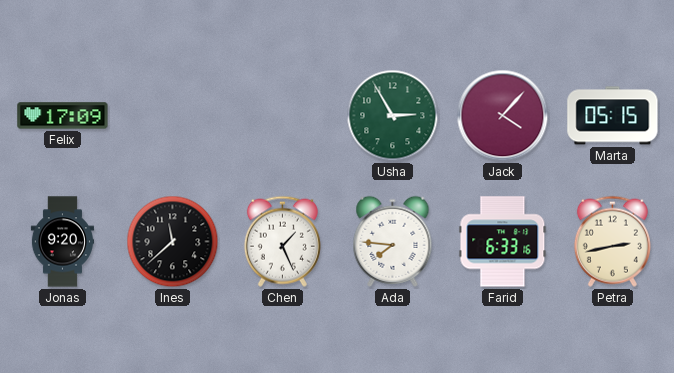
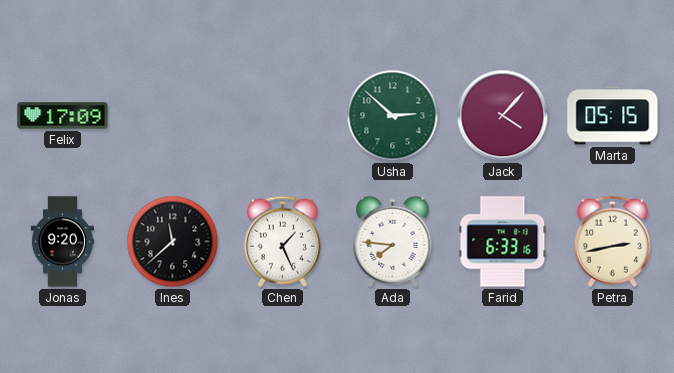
Usha: 2:55 -> 2:52 (393, 116)
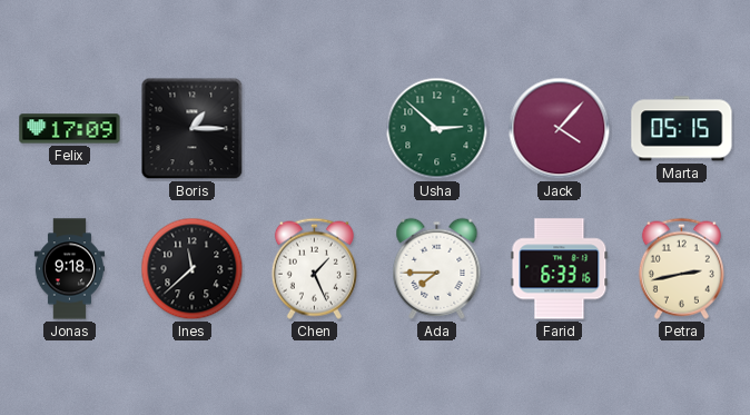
Boris: none -> 1:15 (193, 129)
Jonas: 9:20 -> 9:18 (69, 269)
Ada: 7:46 -> 7:45 (437, 268)
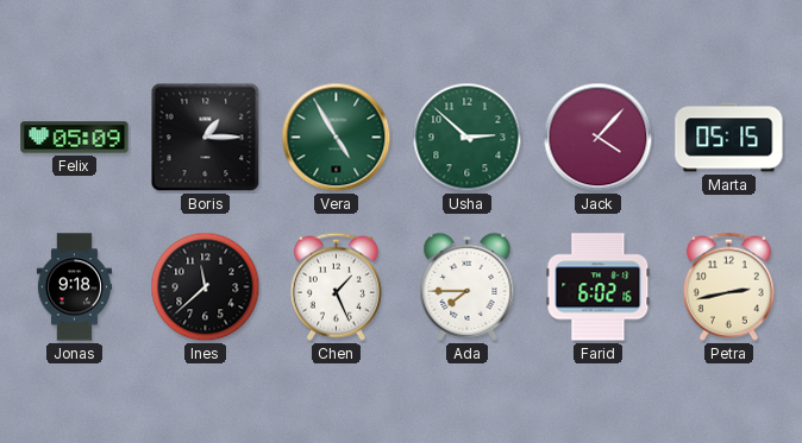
Felix: 17:09 -> 05:09 (75, 138)
Vera: none -> 4:55 (337, 138)
Farid: 6:33 -> 6:02 (599, 287)
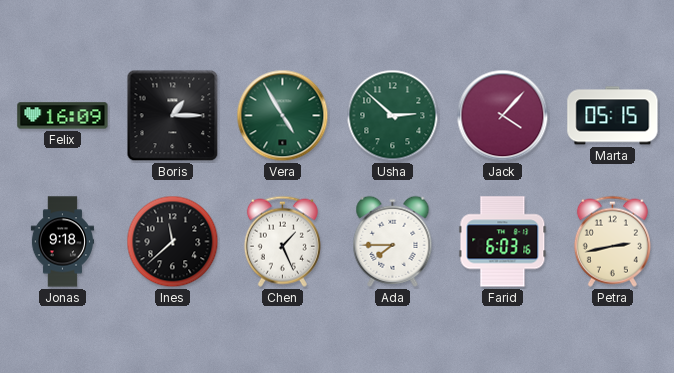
Felix: 05:09 -> 16:09 (63, 116)
Farid: 6:02 -> 6:03 (503, 242)
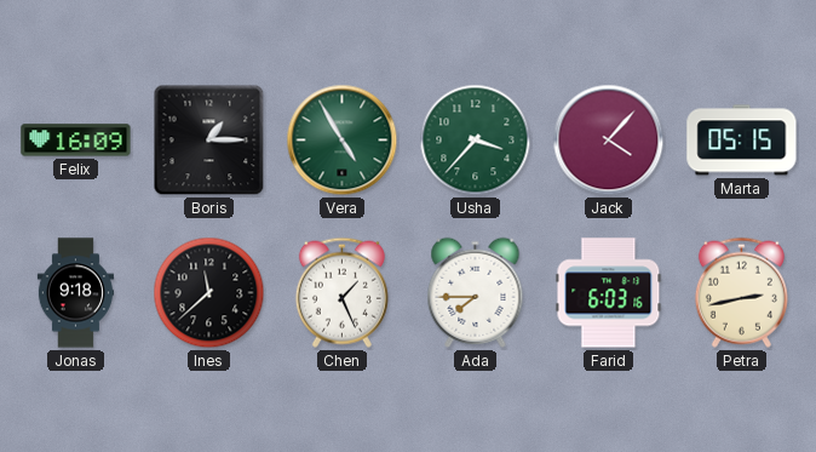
Usha: 2:52 -> 3:37 (476, 141)
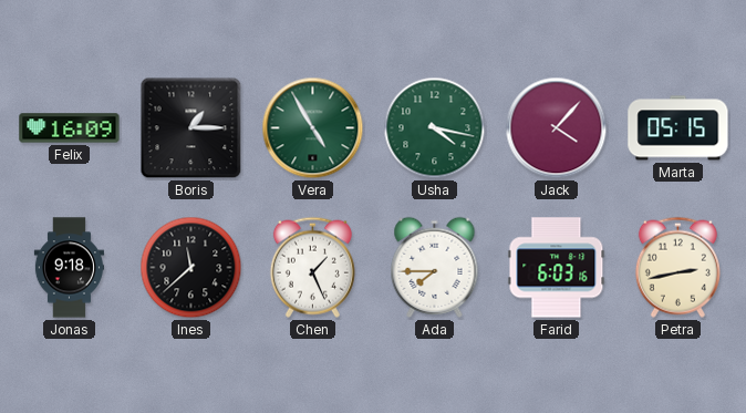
Usha: 3:37 -> 4:17 (435, 128)
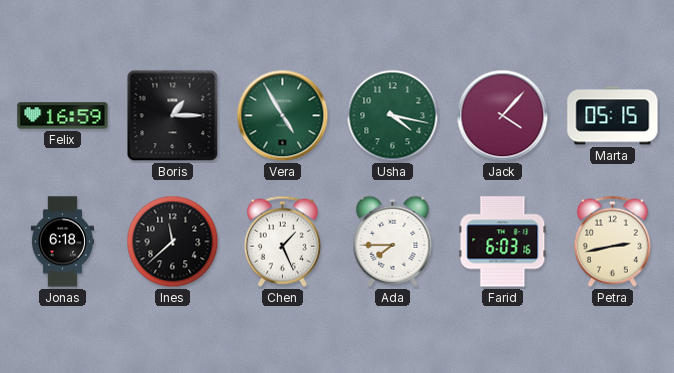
Felix: 16:09 -> 16:59 (63, 116)
Jonas: 9:18 -> 6:18 (62, 242)
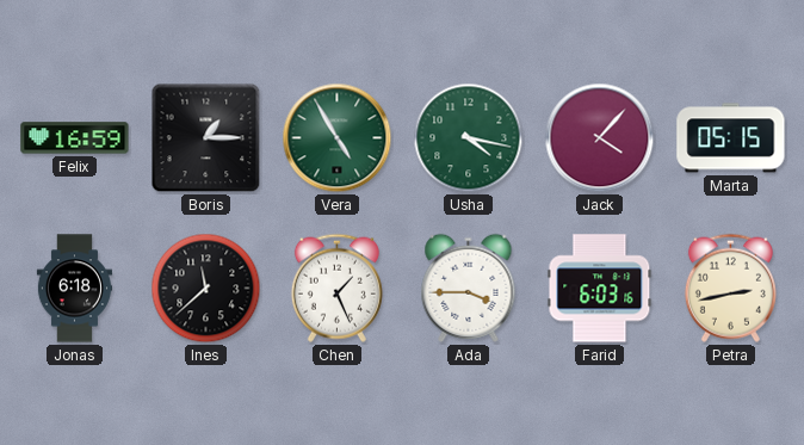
Ada: 7:45 -> 3:45 (469, 288)
